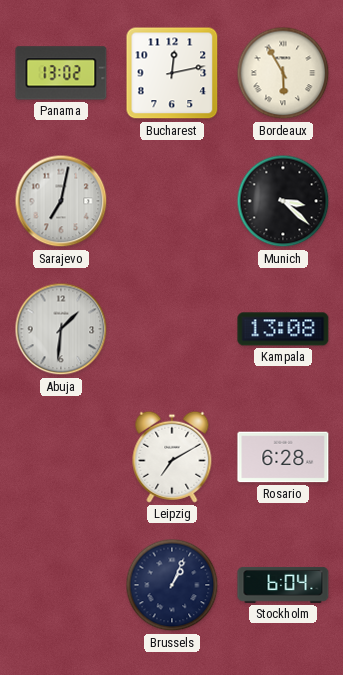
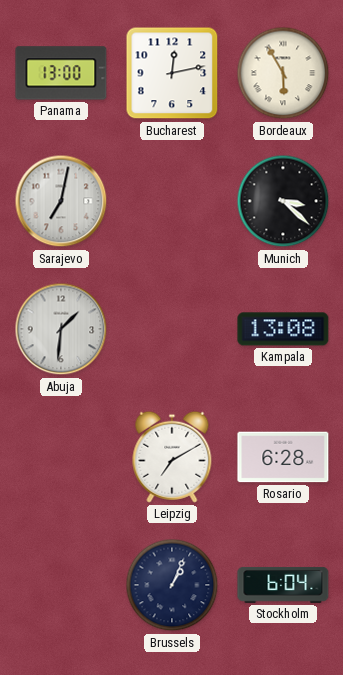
Panama: 13:02 -> 13:00 (61, 73)
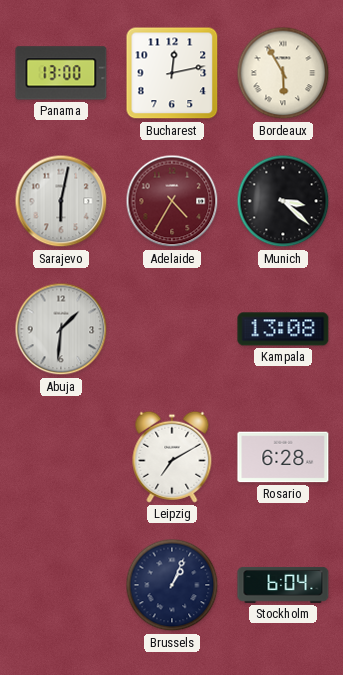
Sarajevo: 7:02 -> 6:02 (61, 201)
Adelaide: none -> 4:35 (172, 201)
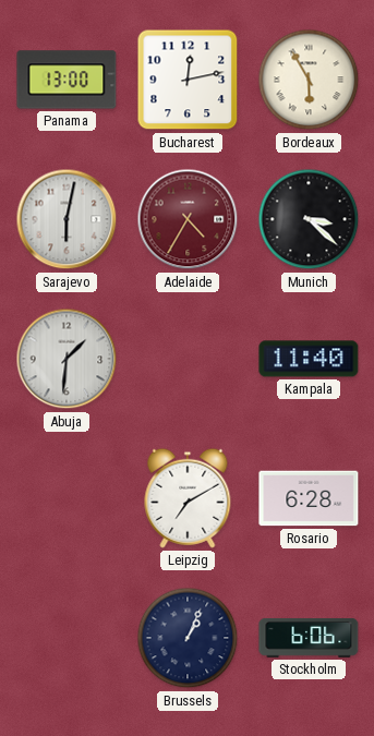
Kampala: 13:08 -> 11:40 (309, 359)
Stockholm: 6:04 -> 6:06 (309, 638)
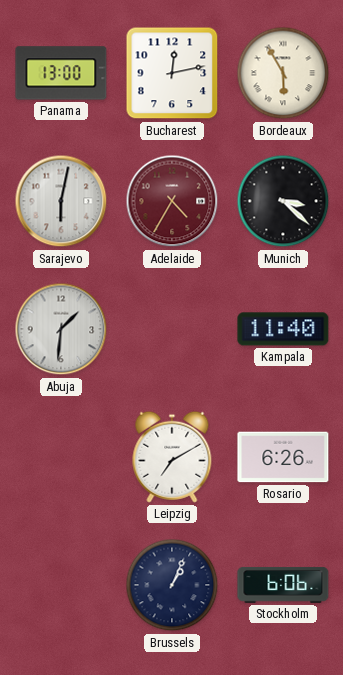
Rosario: 6:28 -> 6:26 (283, 457)
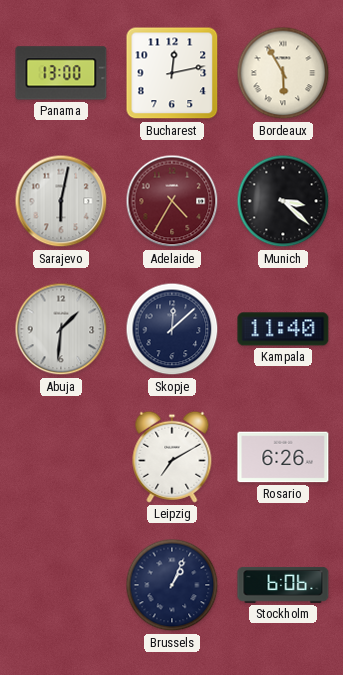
Skopje: none -> 12:08 (172, 329)
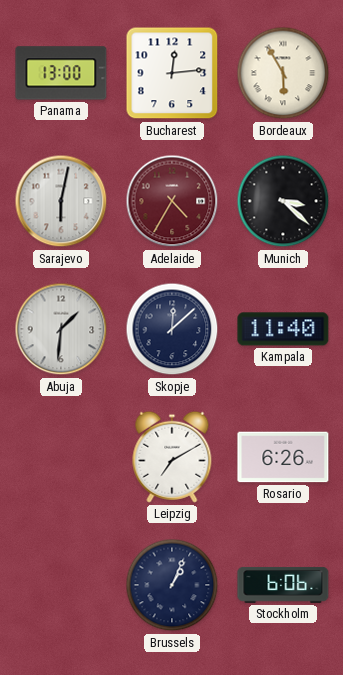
Bucharest: 12:13 -> 12:14 (172, 73)
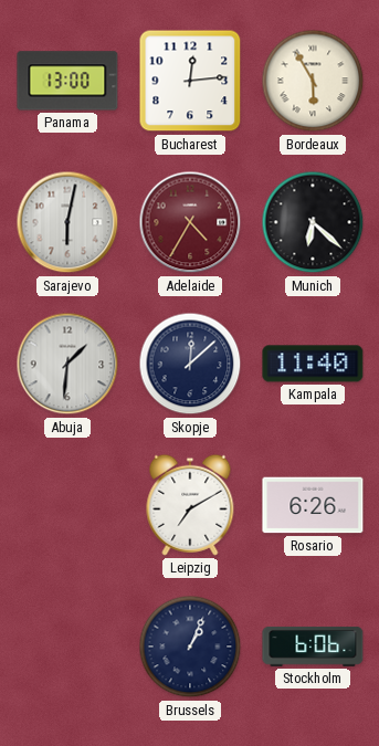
Munich: 3:22 -> 6:22 (313, 222)
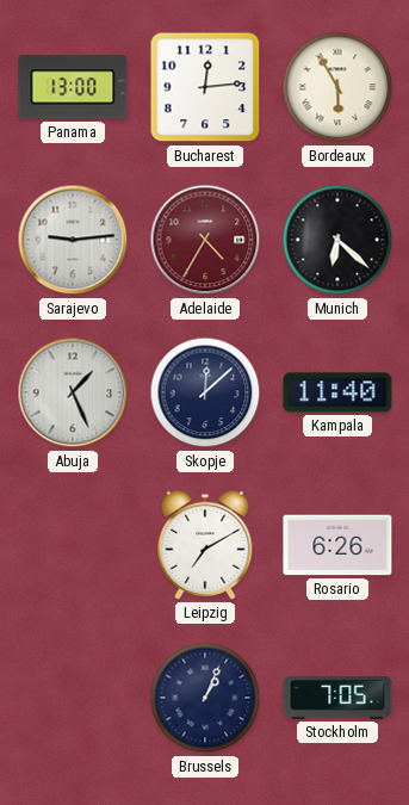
Sarajevo: 6:02 -> 9:14 (73, 240)
Abuja: 1:31 -> 1:26 (73, 392)
Stockholm: 6:06 -> 7:05 (337, 698)
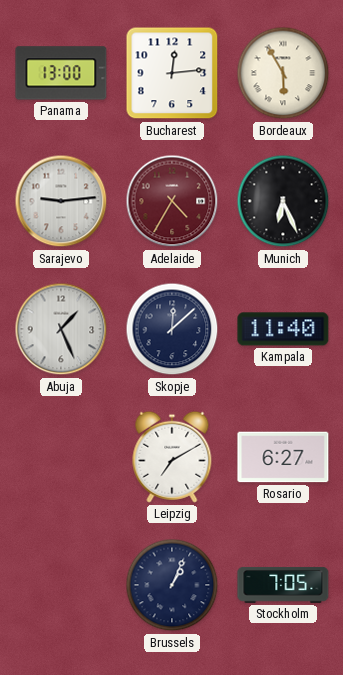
Munich: 6:22 -> 6:26 (283, 201)
Rosario: 6:26 -> 6:27 (283, 457)
